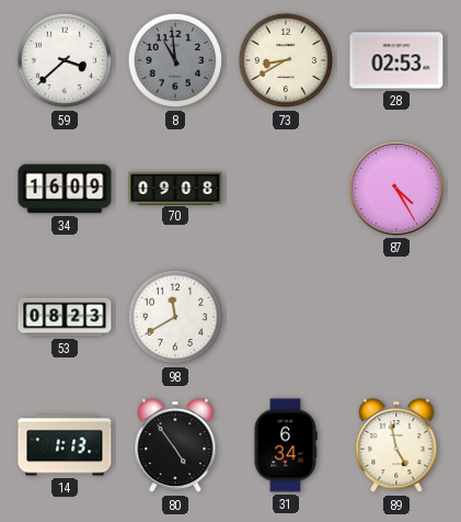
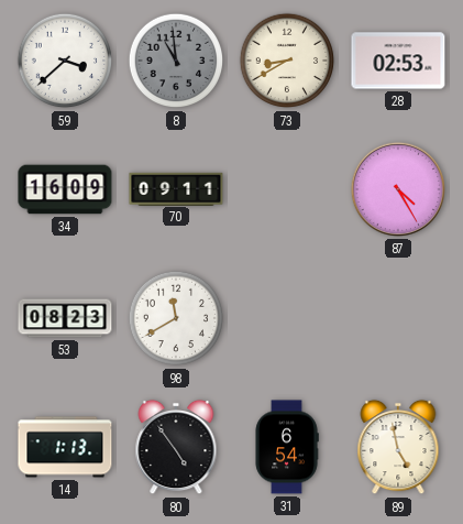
70: 09:08 -> 09:11 (176, 188)
31: 6:34 -> 6:54 (287, 447)
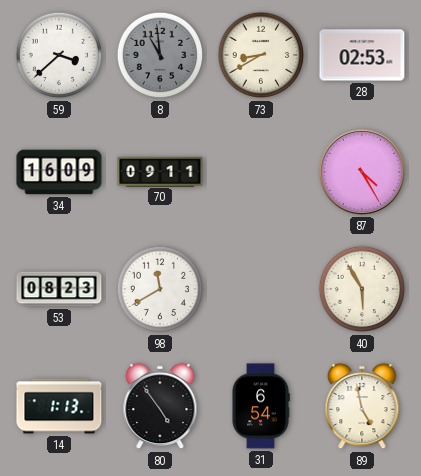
40: none -> 5:55 (362, 289)
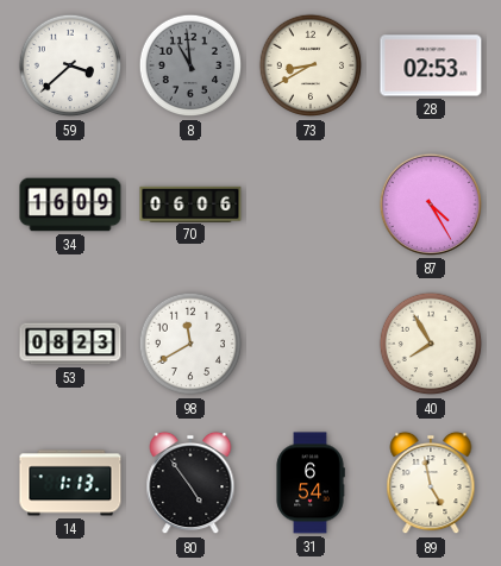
70: 09:11 -> 06:06 (190, 203)
40: 5:55 -> 7:55 (431, 344)
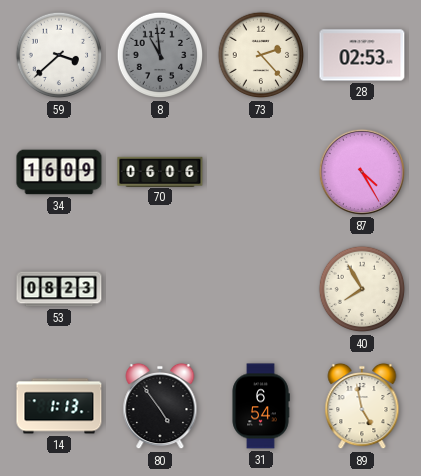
73: 8:40 -> 2:23 (261, 55)
98: 11:40 -> none (190, 344)
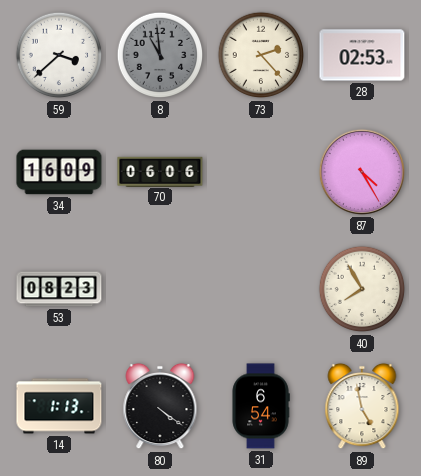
80: 4:54 -> 4:21 (160, 406)
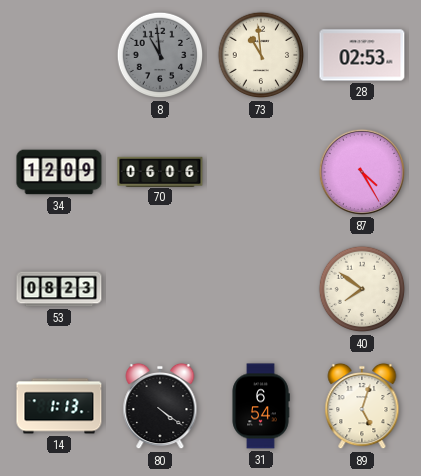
59: 3:38 -> none (59, 55)
73: 2:23 -> 10:59 (261, 55)
34: 16:09 -> 12:09 (59, 172)
40: 7:55 -> 7:51 (362, 289)
89: 4:58 -> 5:03 (362, 406)
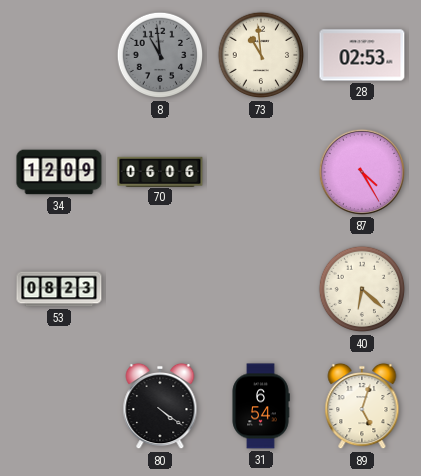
40: 7:51 -> 6:22 (362, 289)
14: 1:13 -> none (59, 406)
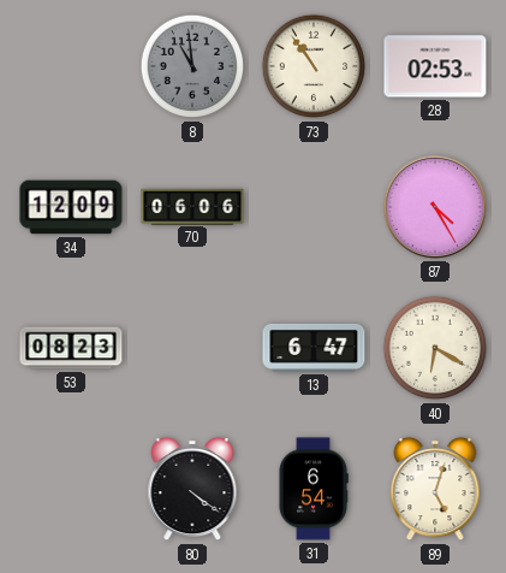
73: 10:59 -> 10:54 (314, 66)
13: none -> 6:47 (314, 348)
40: 6:22 -> 6:20 (435, 348)
